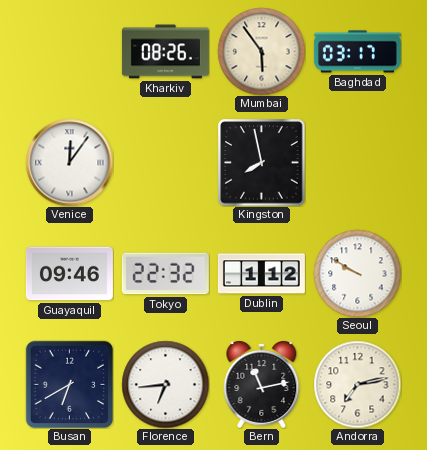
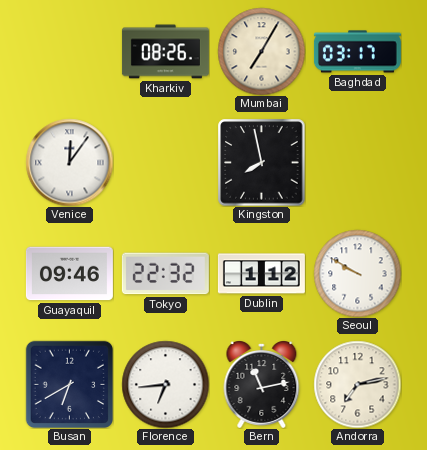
Mumbai: 5:54 -> 7:05 (261, 51)
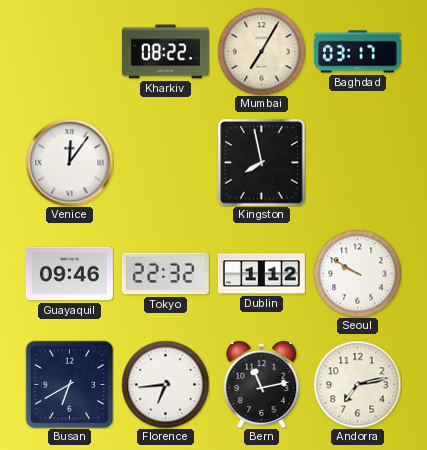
Kharkiv: 08:26 -> 08:22 (165, 52)
